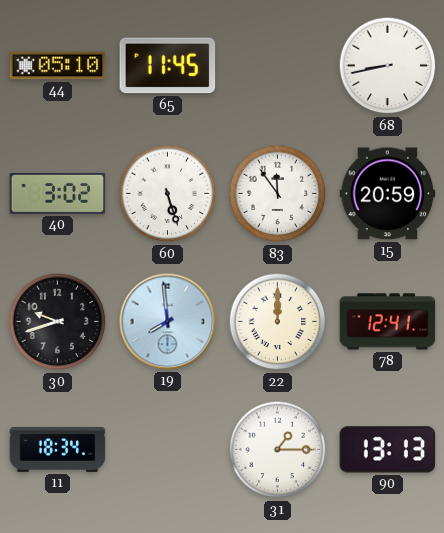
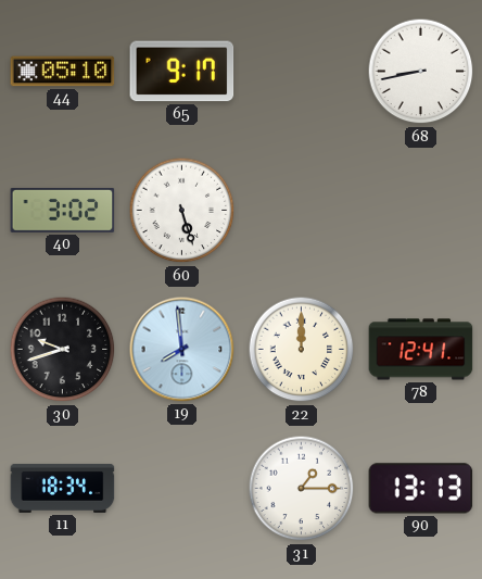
65: 11:45 -> 9:17 (182, 72)
83: 11:54 -> none (278, 194)
15: 20:59 -> none (388, 194)
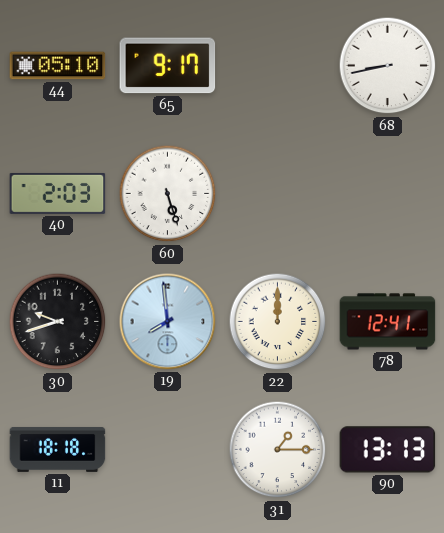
40: 3:02 -> 2:03 (58, 193)
11: 18:34 -> 18:18 (58, 449)
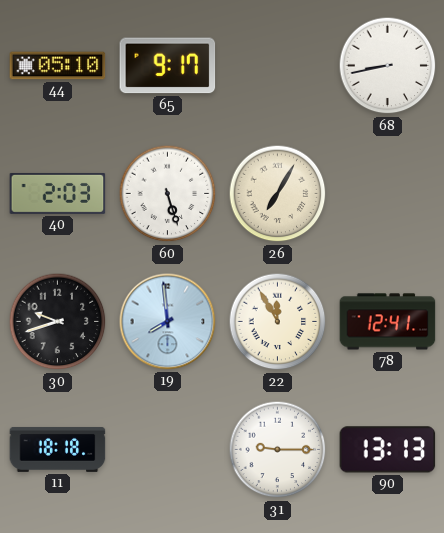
26: none -> 7:05 (278, 194)
22: 12:00 -> 11:55 (278, 322)
31: 1:15 -> 9:15 (278, 450)
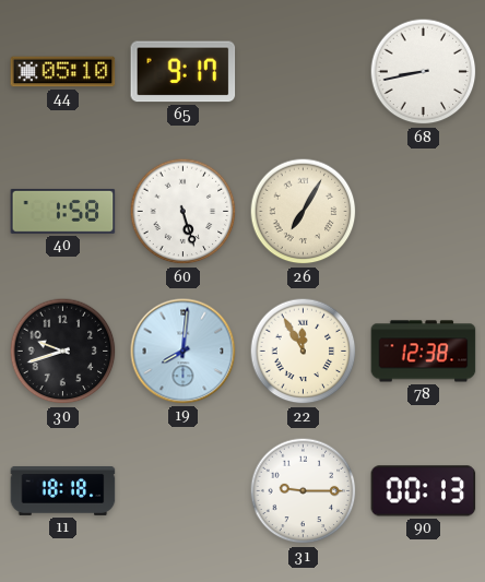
40: 2:03 -> 1:58 (63, 211)
19: 7:59 -> 8:01 (184, 352)
78: 12:41 -> 12:38 (424, 352)
90: 13:13 -> 00:13 (424, 491)
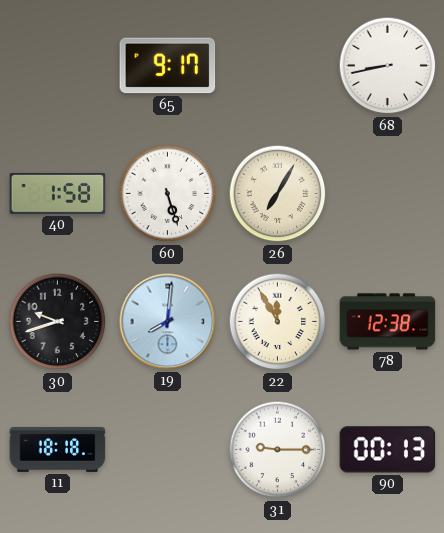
44: 05:10 -> none (63, 72)
